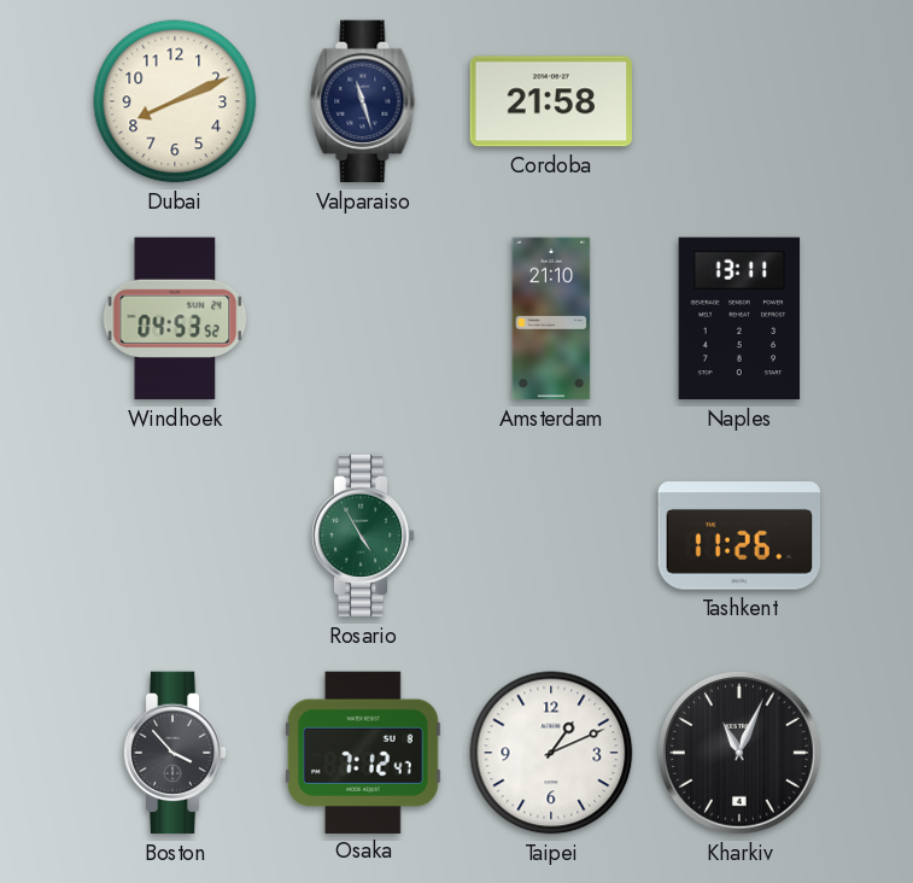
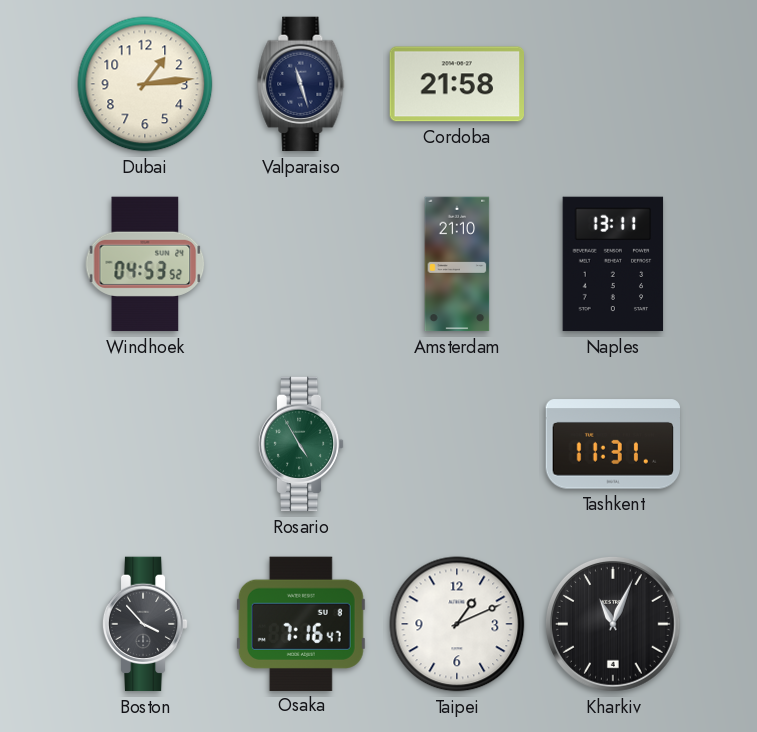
Dubai: 8:11 -> 1:14 (145, 84)
Tashkent: 11:26 -> 11:31 (612, 444)
Osaka: 7:12 -> 7:16 (301, 623)
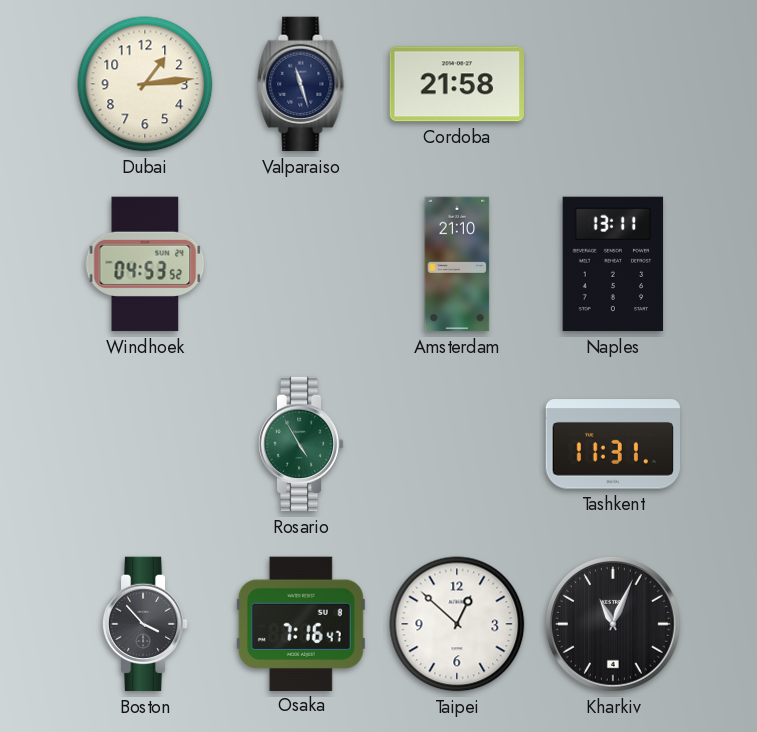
Taipei: 1:11 -> 12:52 (457, 624)
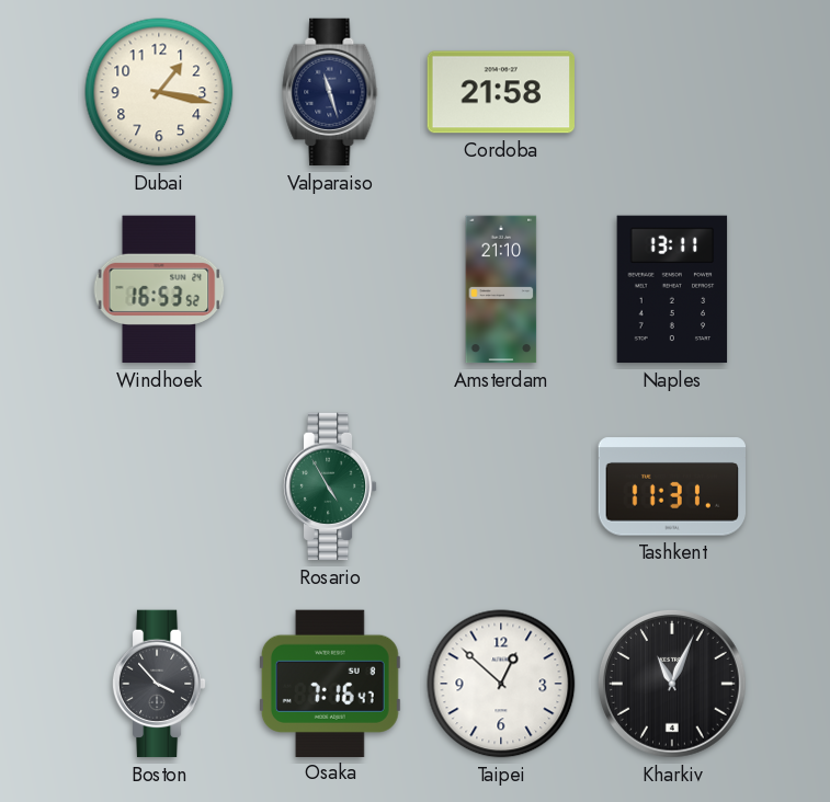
Dubai: 1:14 -> 1:17 (159, 92)
Windhoek: 04:53 -> 16:53 (159, 289)
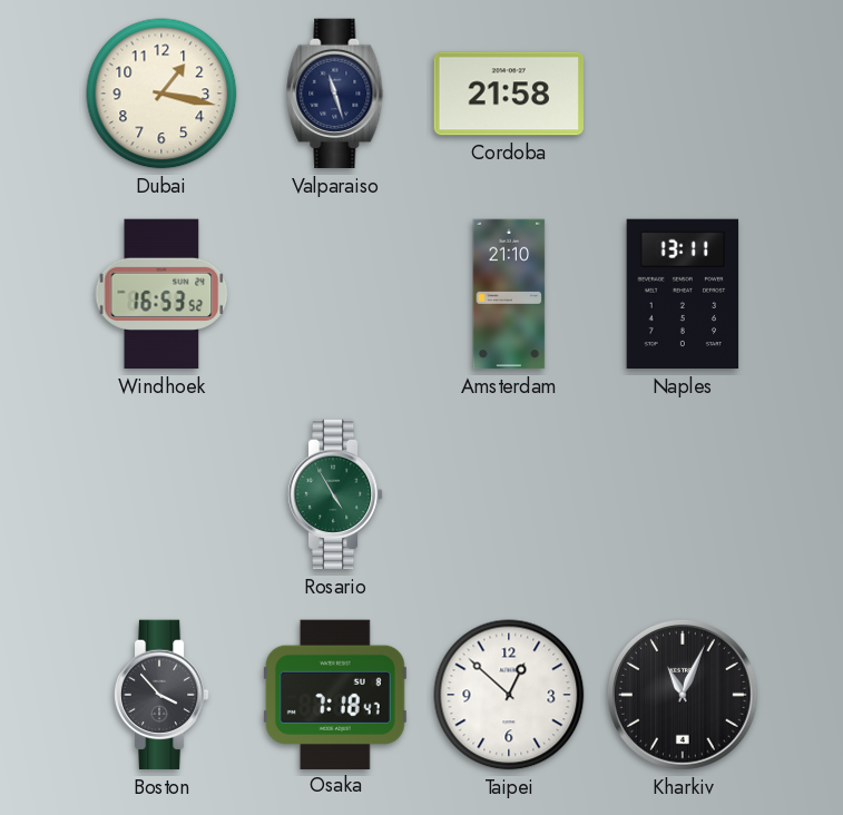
Tashkent: 11:31 -> none (671, 486)
Osaka: 7:16 -> 7:18 (335, 694)
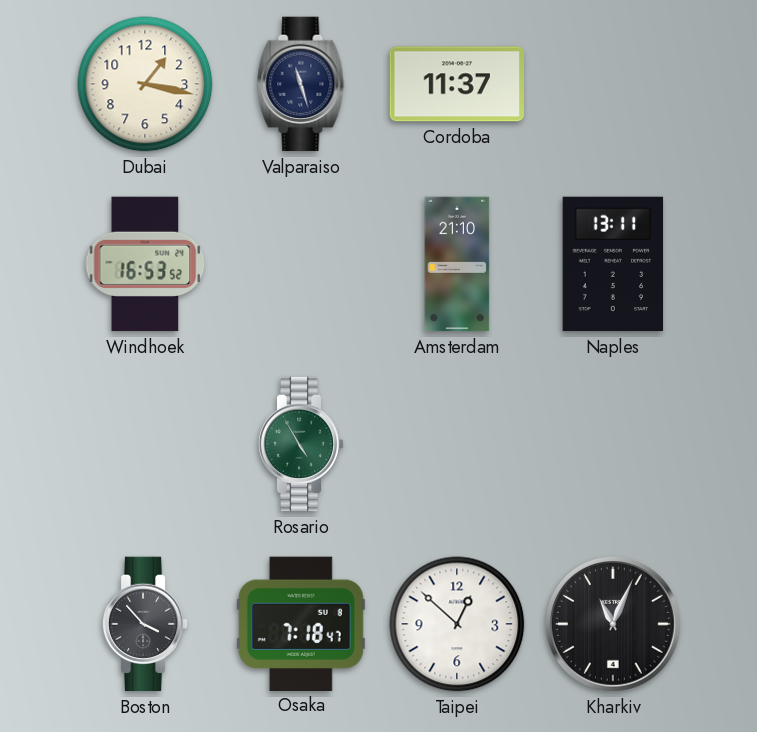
Cordoba: 21:58 -> 11:37 (457, 84)
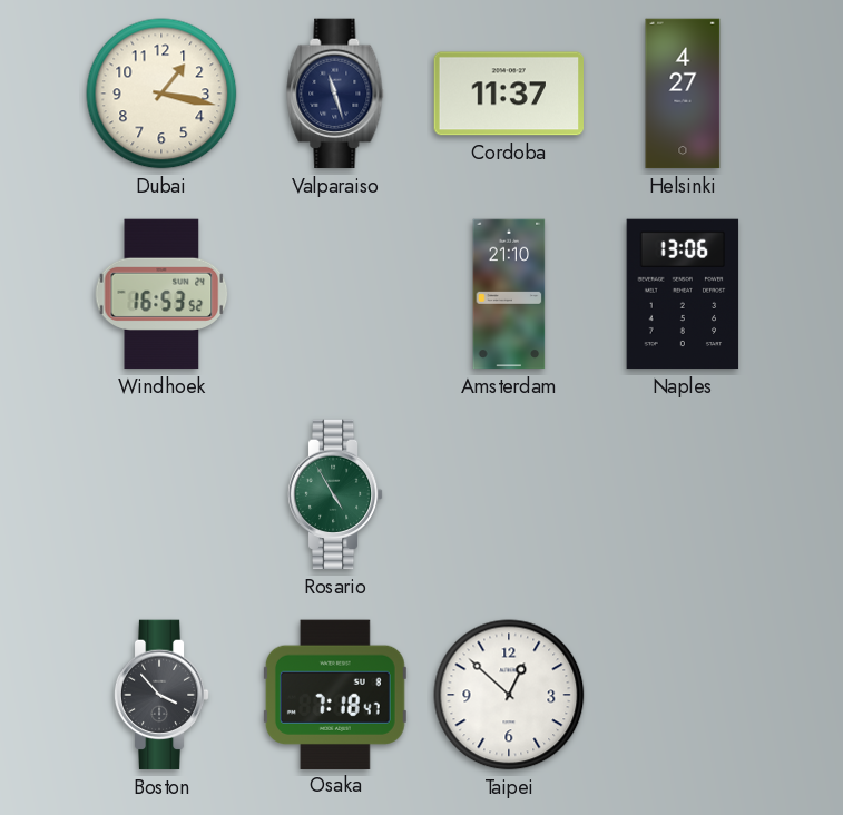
Helsinki: none -> 4:27 (683, 94)
Naples: 13:11 -> 13:06 (683, 294)
Kharkiv: 11:04 -> none (614, 625)
